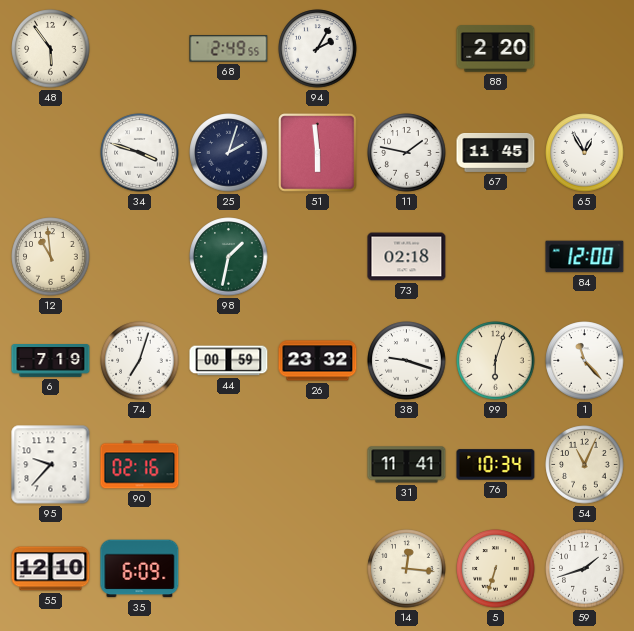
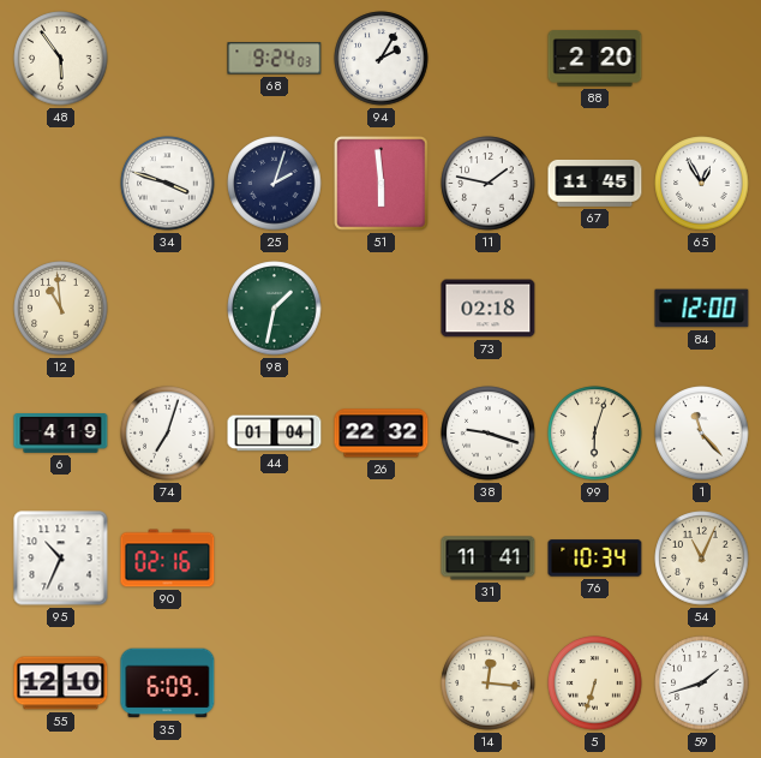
68: 2:49 -> 9:24 (275, 59)
6: 7:19 -> 4:19 (61, 434)
44: 00:59 -> 01:04 (275, 434)
26: 23:32 -> 22:32 (382, 434)
95: 9:37 -> 10:34 (61, 559)
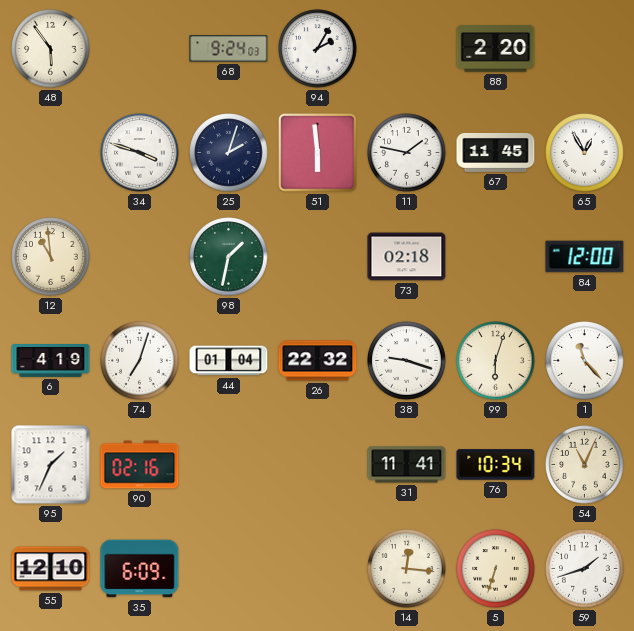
95: 10:34 -> 1:34 (51, 465)
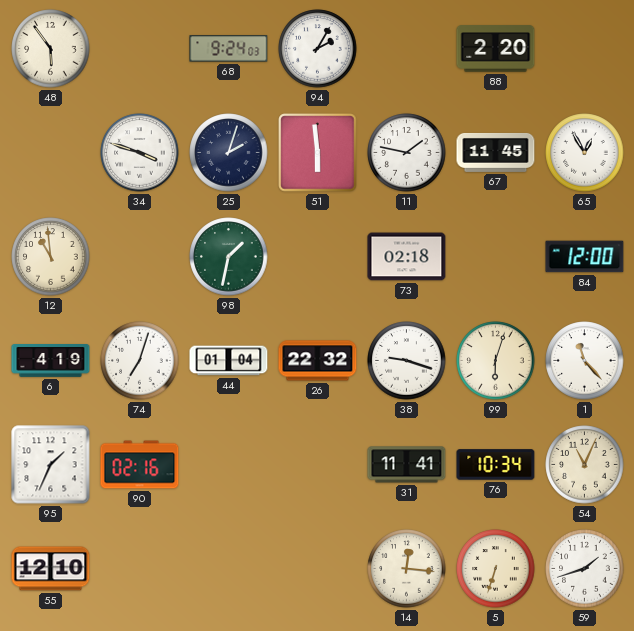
35: 6:09 -> none (140, 569)
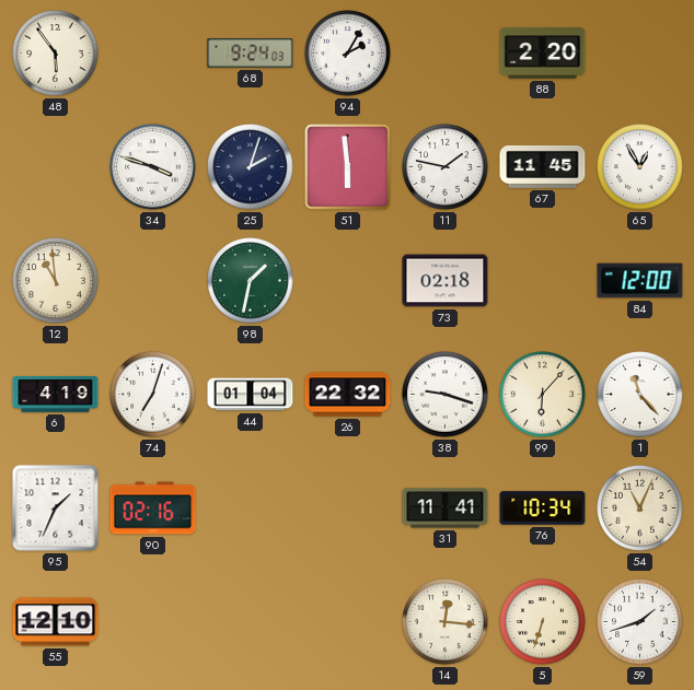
99: 6:03 -> 6:07 (543, 395)
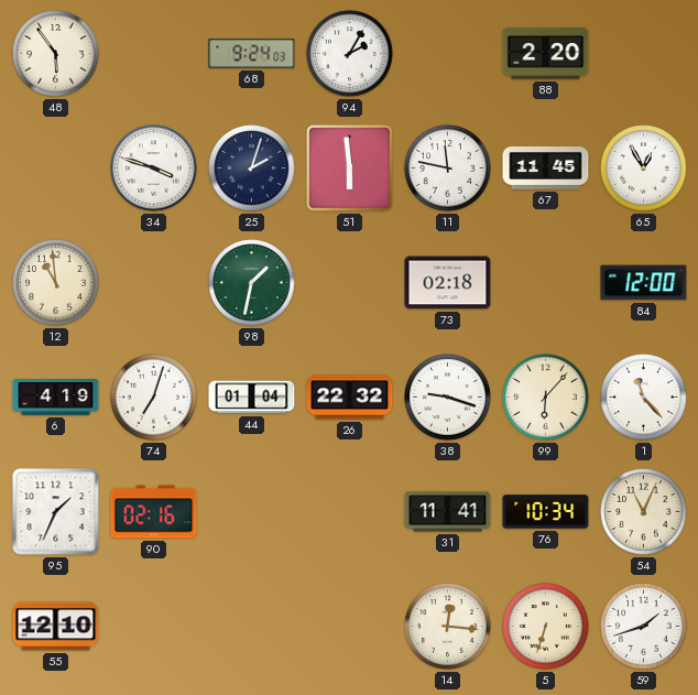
11: 1:47 -> 11:47 (448, 169)
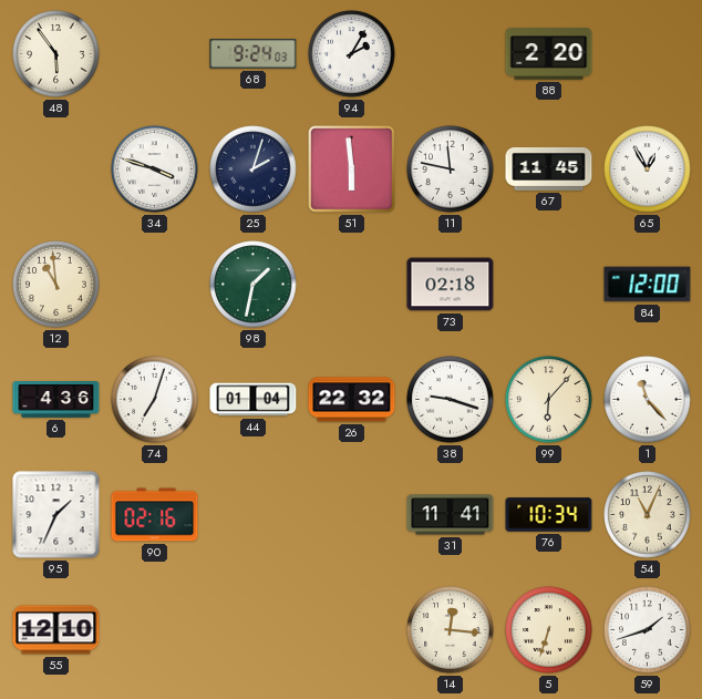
6: 4:19 -> 4:36 (56, 400)
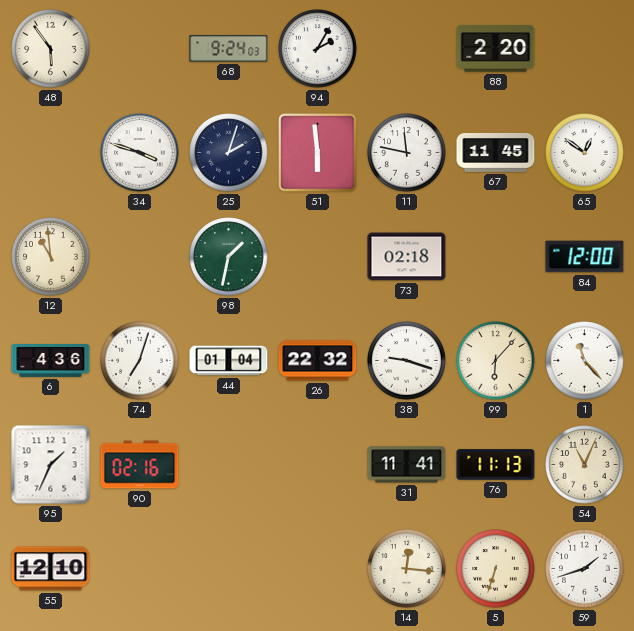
65: 12:55 -> 12:51 (585, 153)
76: 10:34 -> 11:13 (496, 465)
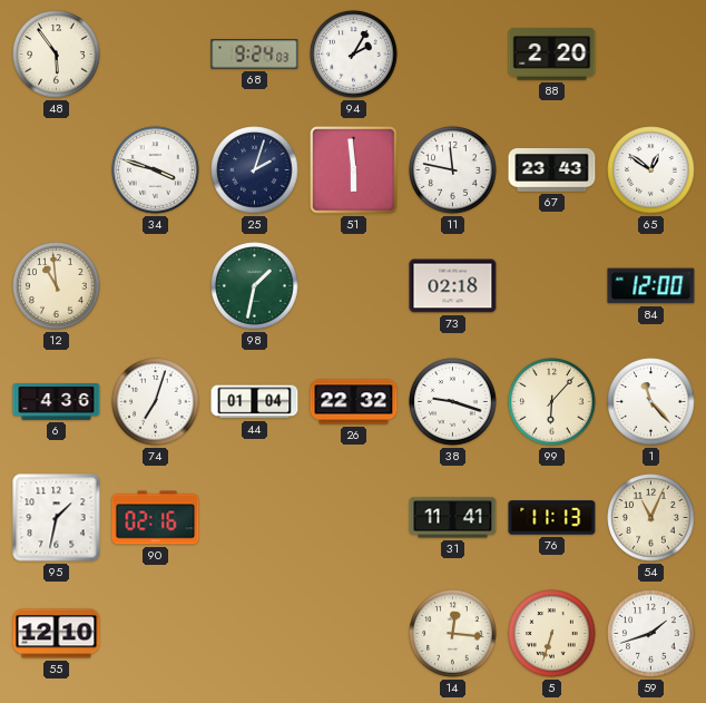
67: 11:45 -> 23:43 (552, 169)
95: 1:34 -> 1:32 (57, 518)
